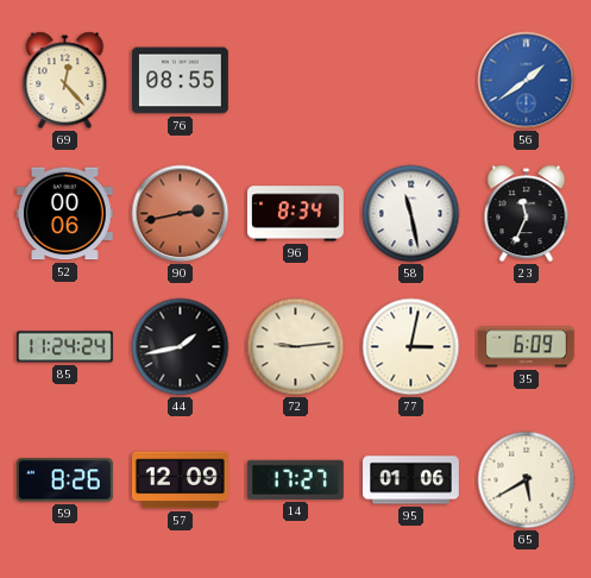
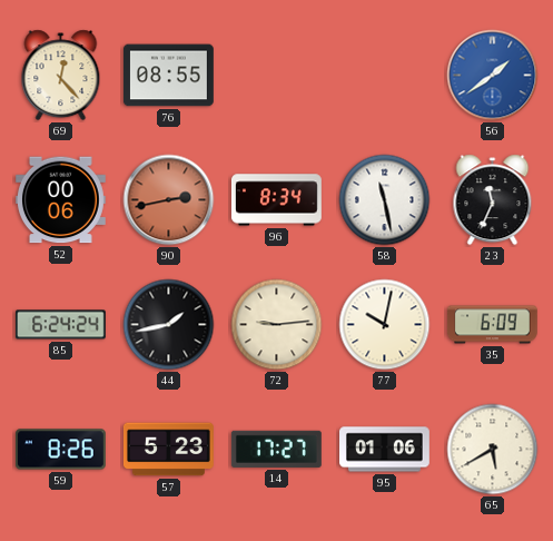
85: 11:24 -> 6:24 (60, 325)
77: 3:02 -> 10:02 (385, 325)
57: 12:09 -> 5:23 (168, 450)
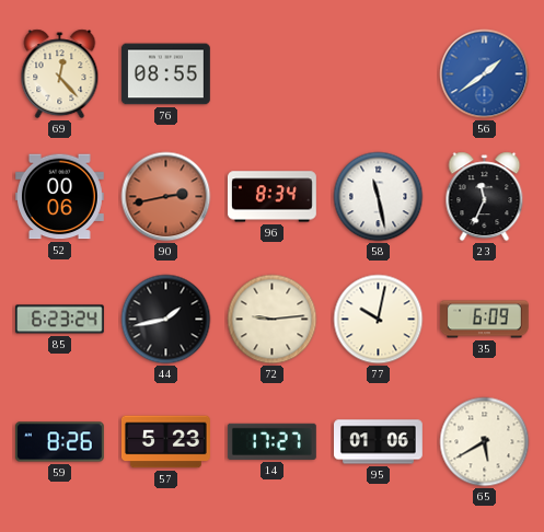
85: 6:24 -> 6:23 (59, 320)
